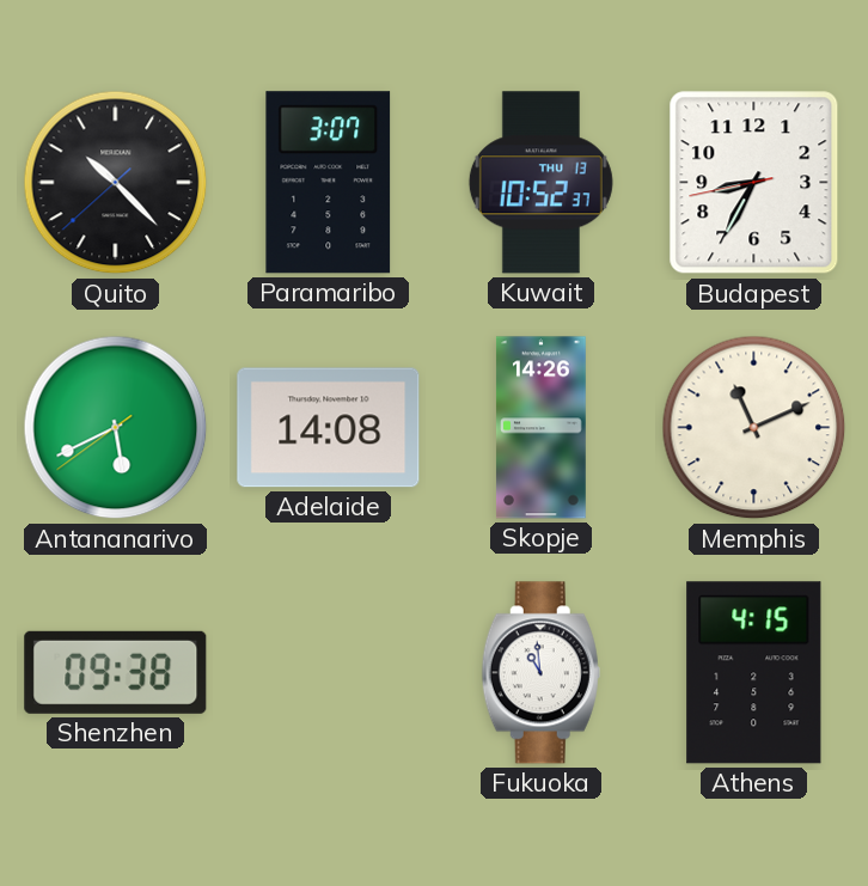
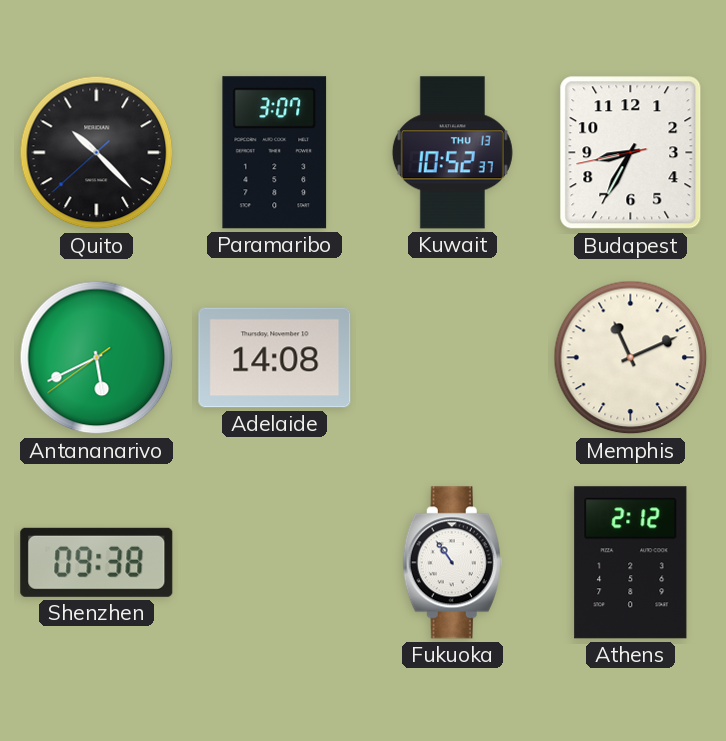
Skopje: 14:26 -> none (540, 428)
Fukuoka: 10:59 -> 10:54 (452, 563)
Athens: 4:15 -> 2:12 (631, 563)
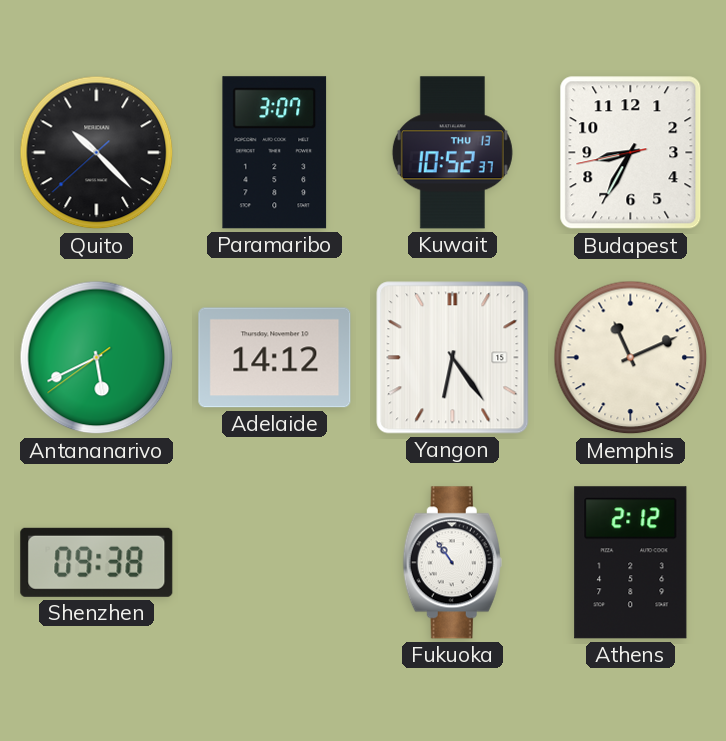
Adelaide: 14:08 -> 14:12 (275, 358)
Yangon: none -> 6:24 (453, 358)
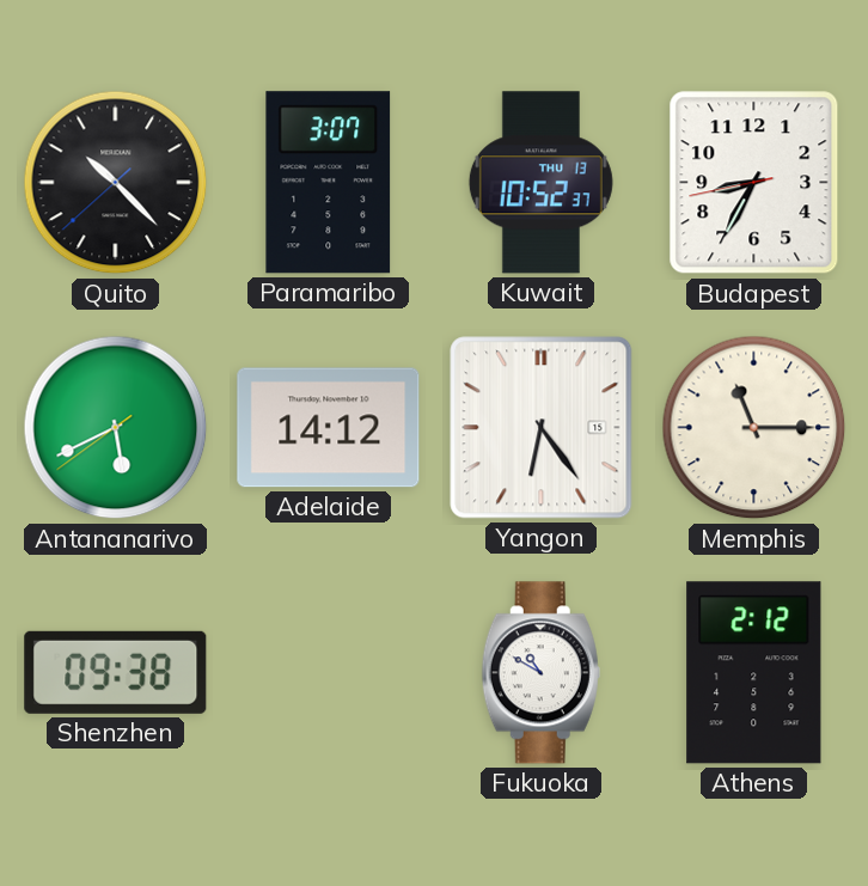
Memphis: 11:11 -> 11:15 (754, 428)
Fukuoka: 10:54 -> 10:50 (540, 673)
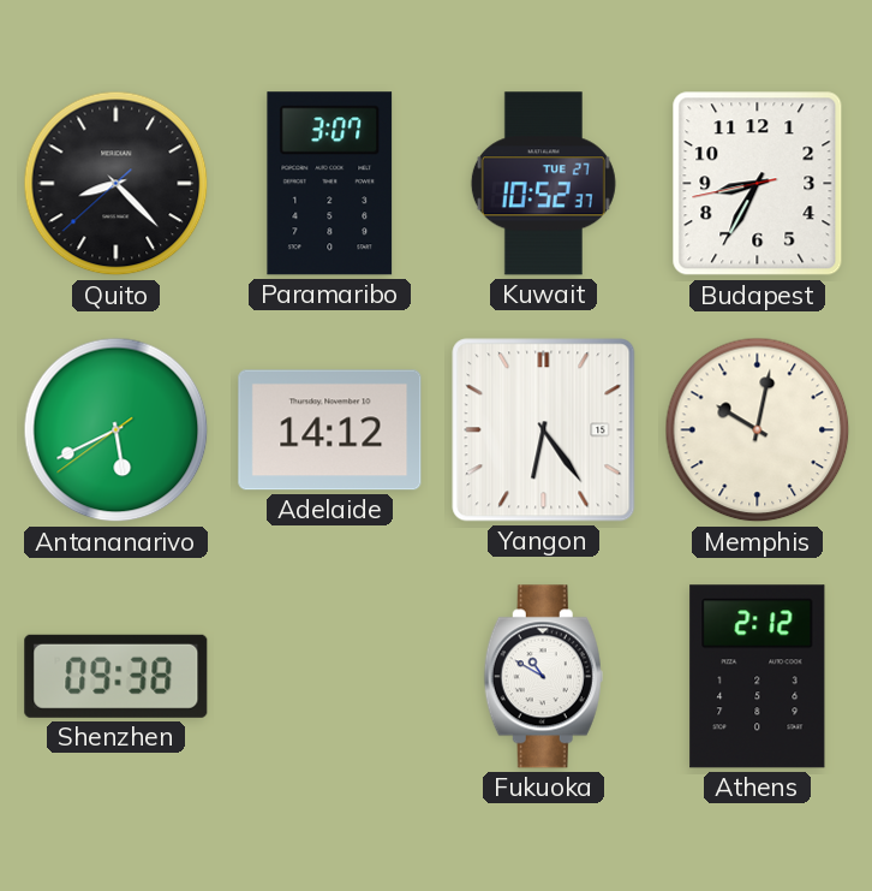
Quito: 10:22 -> 8:22 (117, 184)
Kuwait date: THU 13 -> TUE 27 (543, 184)
Memphis: 11:15 -> 10:02 (758, 430)
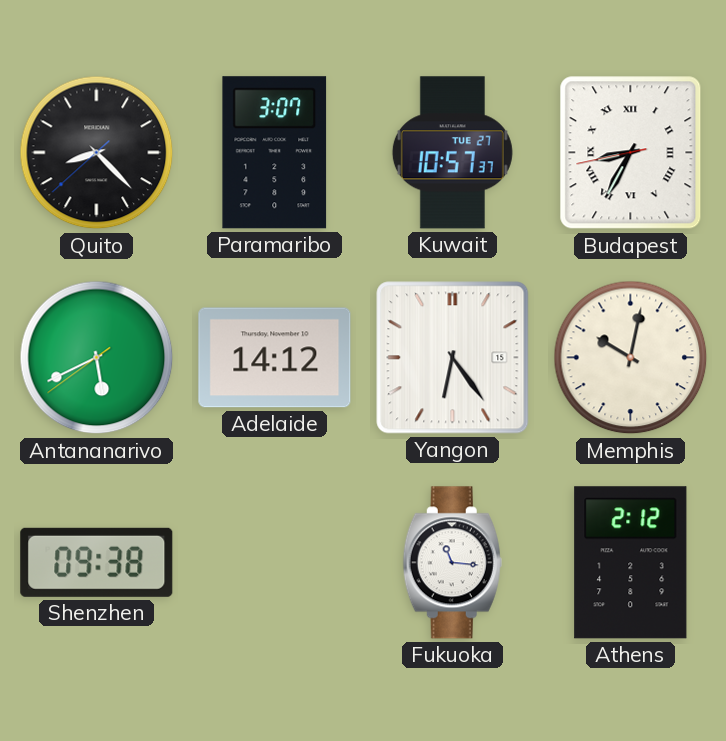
Kuwait: 10:52 -> 10:57 (452, 153)
Budapest numerals: Arabic -> Roman (631, 153)
Fukuoka: 10:50 -> 11:16 (452, 563)
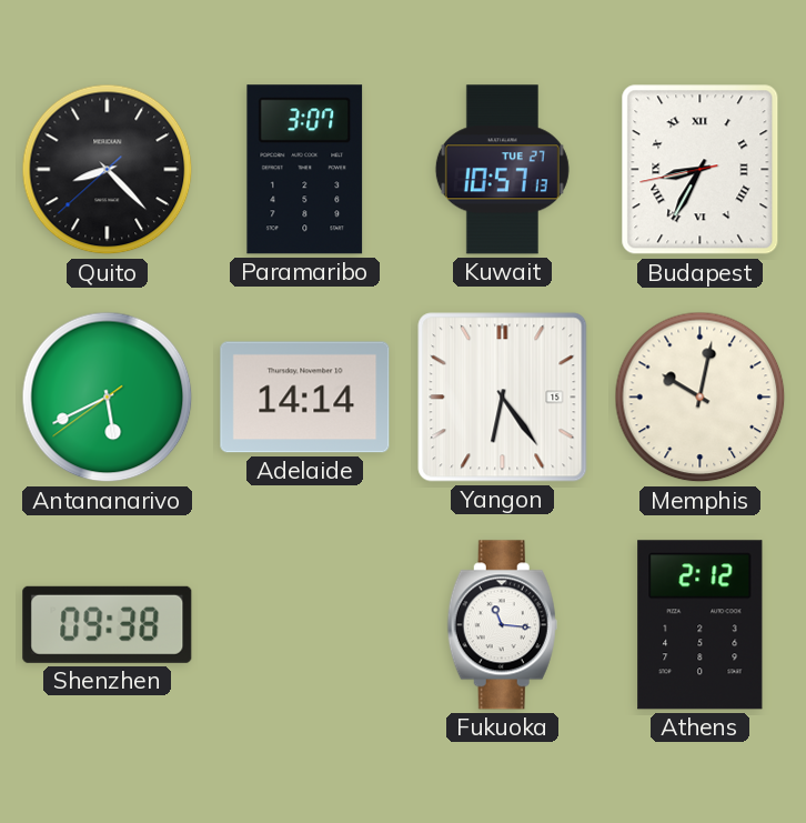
Kuwait: 10:57:37 -> 10:57:13 (502, 170)
Adelaide: 14:12 -> 14:14 (305, 398)
